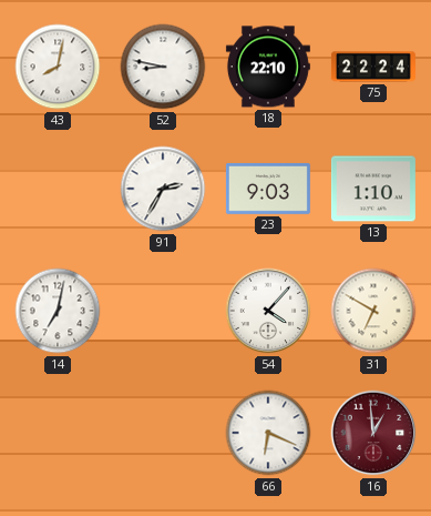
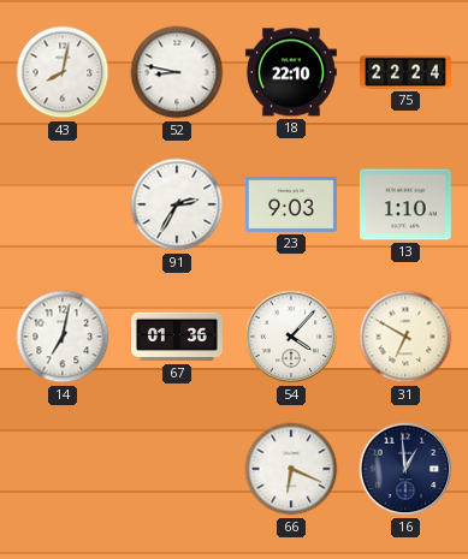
67: none -> 01:36 (177, 337)
16 dial: burgundy -> navy (405, 469)
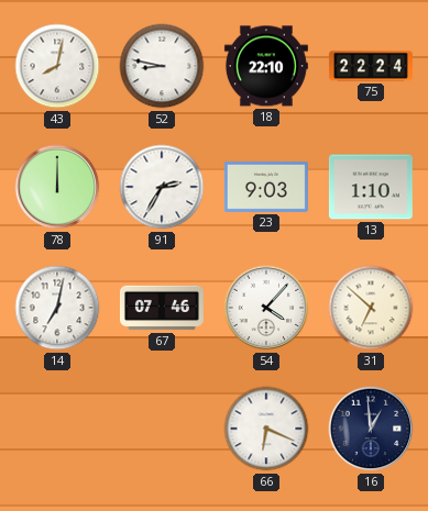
78: none -> 12:00 (57, 187)
67: 01:36 -> 07:46 (162, 308)
31: 6:50 -> 6:52 (371, 308)
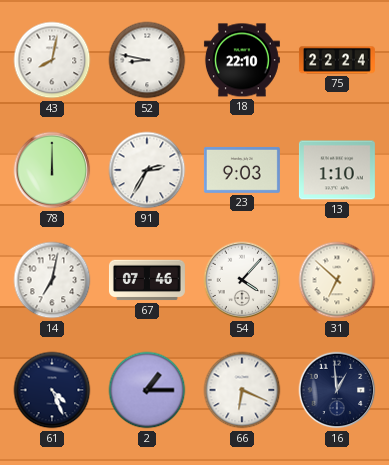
61: none -> 4:26 (52, 390)
2: none -> 1:15 (147, 390)
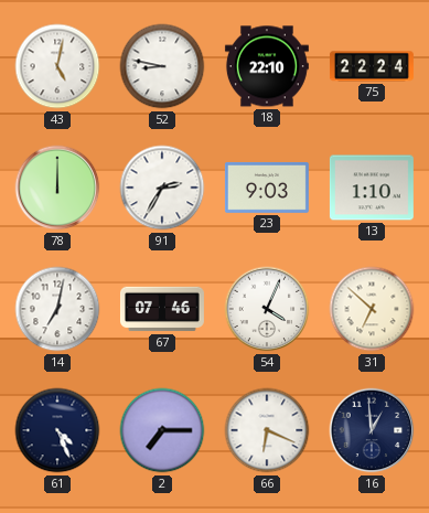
43: 8:02 -> 5:02 (57, 66)
54: 4:07 -> 4:04 (267, 309)
2: 1:15 -> 7:15 (162, 430)
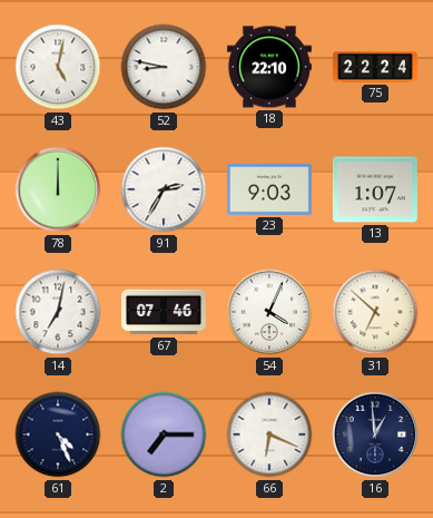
13: 1:10 -> 1:07 (375, 189)
